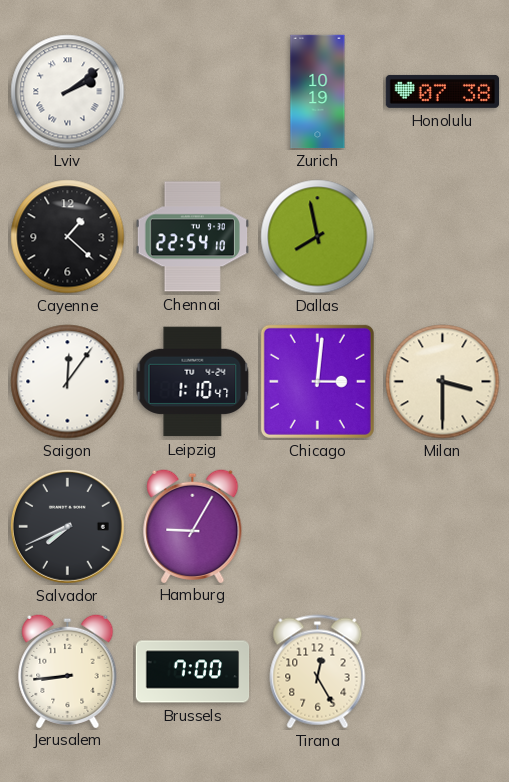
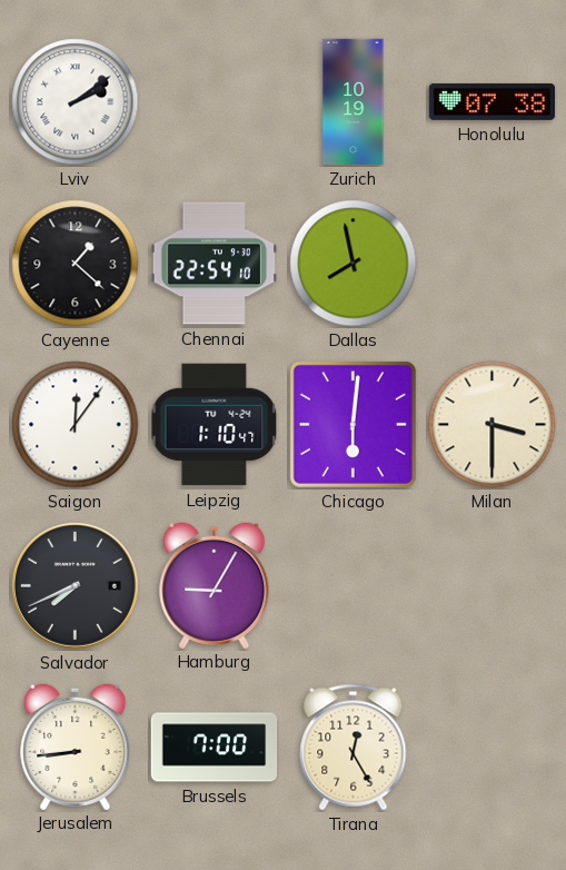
Chicago: 3:01 -> 6:01 (352, 424)
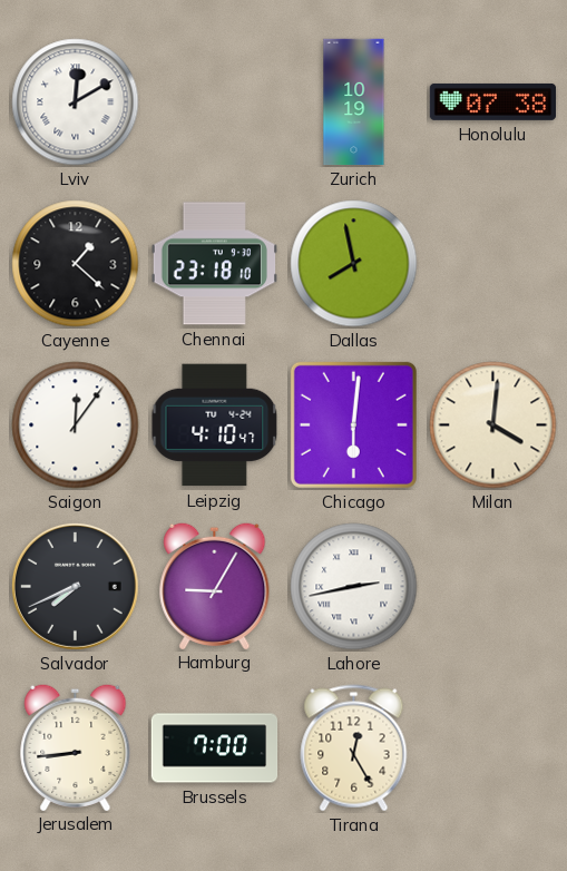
Lviv: 2:09 -> 12:10 (76, 102)
Chennai: 22:54 -> 23:18 (214, 264)
Leipzig: 1:10 -> 4:10 (215, 425)
Milan: 3:30 -> 4:01 (493, 425)
Lahore: none -> 2:43 (354, 587)
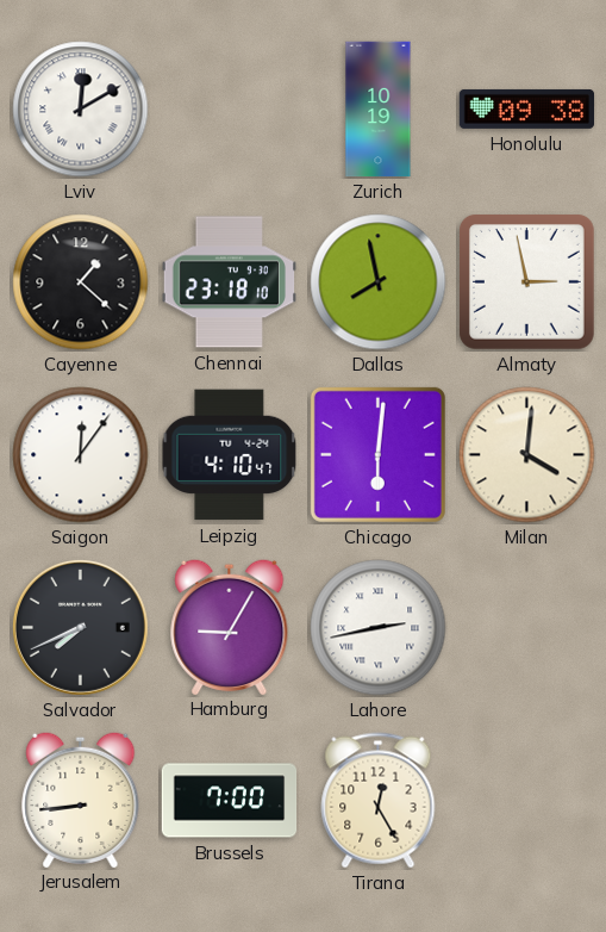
Honolulu: 07:38 -> 09:38 (527, 108)
Almaty: none -> 2:58 (526, 281)
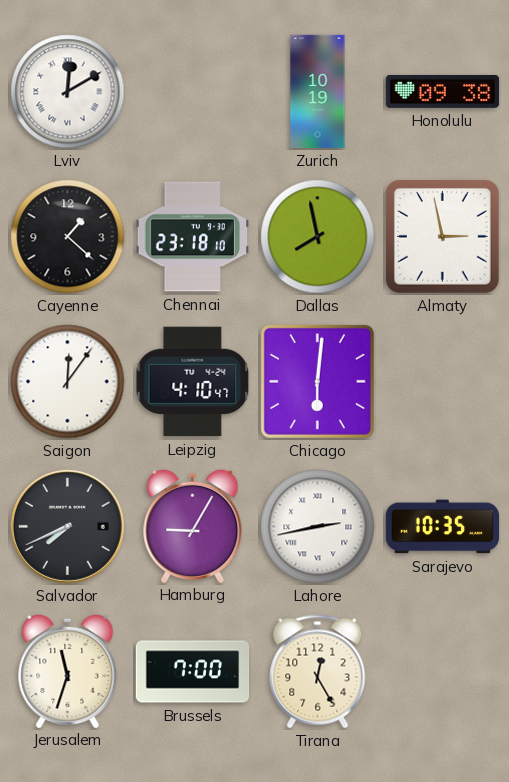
Milan: 4:01 -> none (527, 455)
Sarajevo: none -> 10:35 (442, 527)
Jerusalem: 8:44 -> 11:33 (68, 670)
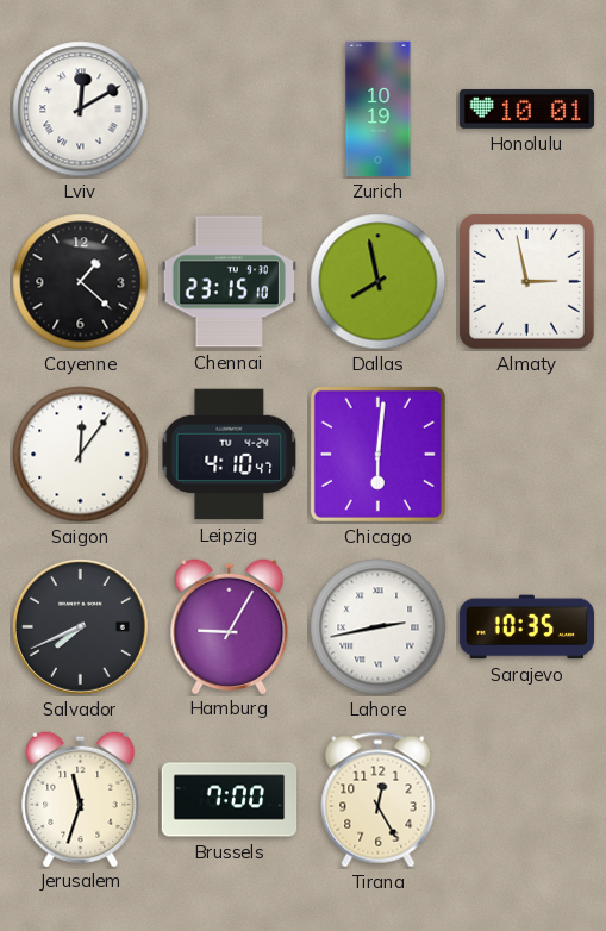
Honolulu: 09:38 -> 10:01 (527, 108)
Chennai: 23:18 -> 23:15 (229, 282)
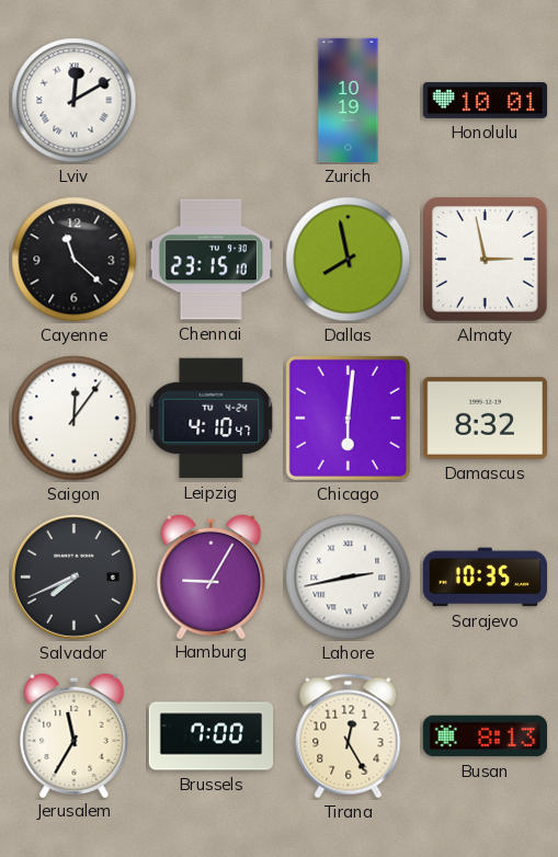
Cayenne: 1:22 -> 11:22 (75, 260)
Damascus: none -> 8:32 (485, 418)
Jerusalem: 11:33 -> 11:35 (75, 734)
Busan: none -> 8:13 (485, 736)
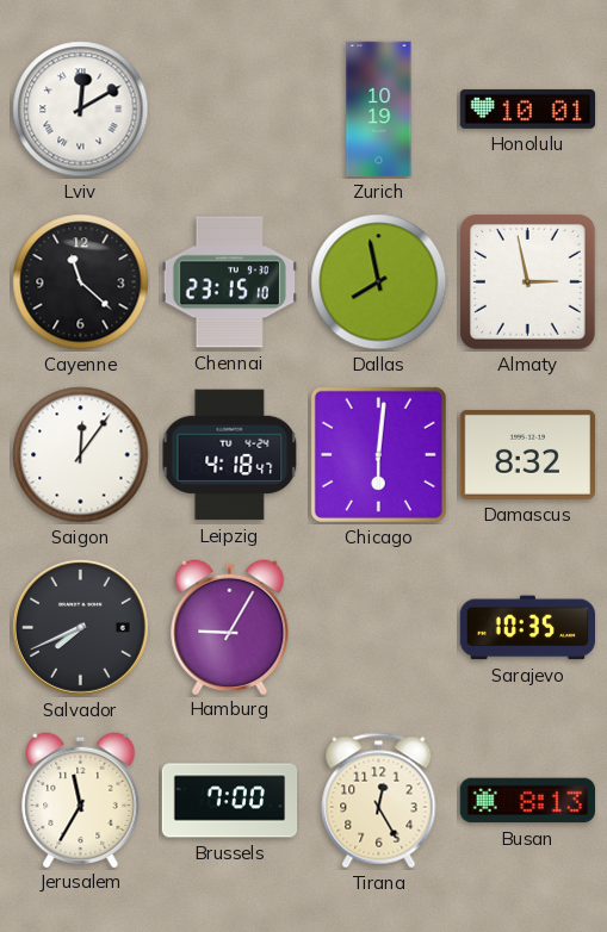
Leipzig: 4:10 -> 4:18 (230, 455)
Lahore: 2:43 -> none (349, 578)
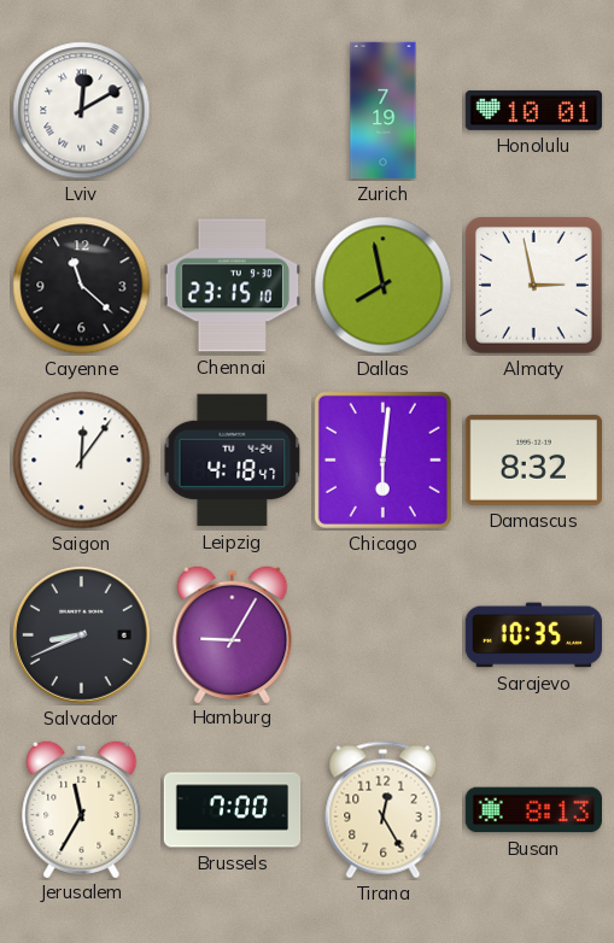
Zurich: 10:19 -> 7:19 (384, 111)
Salvador: 7:41 -> 8:41 (81, 634)
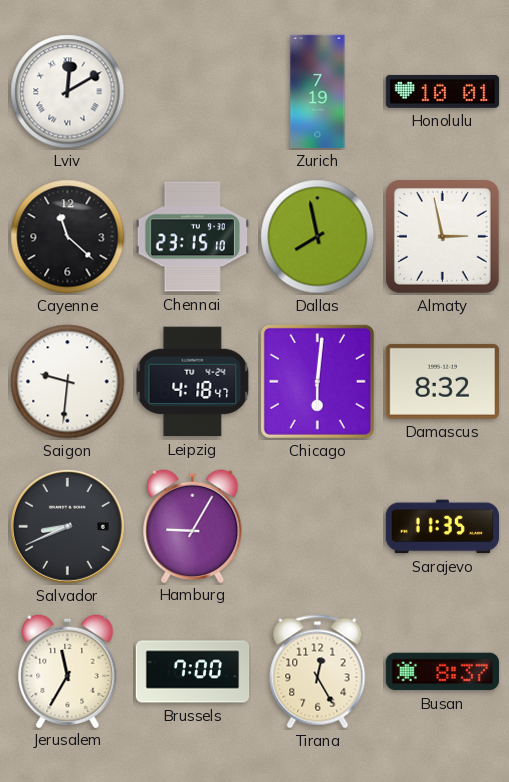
Saigon: 12:06 -> 9:31 (68, 382)
Sarajevo: 10:35 -> 11:35 (442, 527)
Busan: 8:13 -> 8:37 (442, 672)
